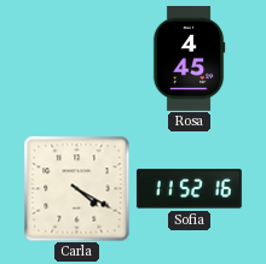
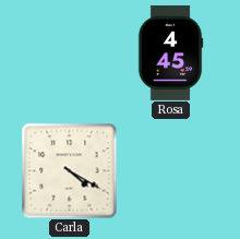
Sofia: 11:52 -> none (189, 189)
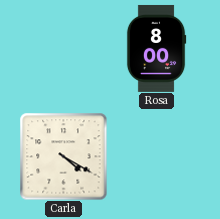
Rosa: 4:45 -> 8:00 (156, 48)
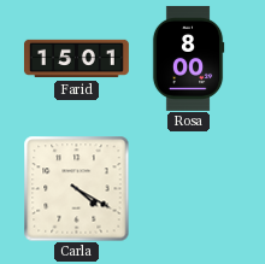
Farid: none -> 15:01 (76, 59)
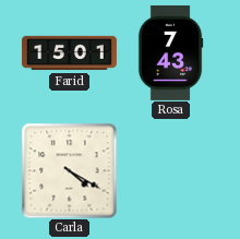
Rosa: 8:00 -> 7:43 (170, 52)
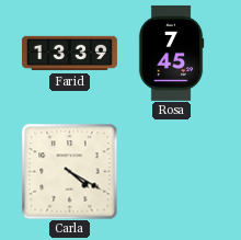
Farid: 15:01 -> 13:39 (69, 54)
Rosa: 7:43 -> 7:45 (171, 53)
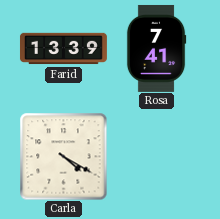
Rosa: 7:45 -> 7:41 (156, 48)
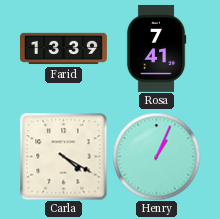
Henry: none -> 1:04 (156, 156)
